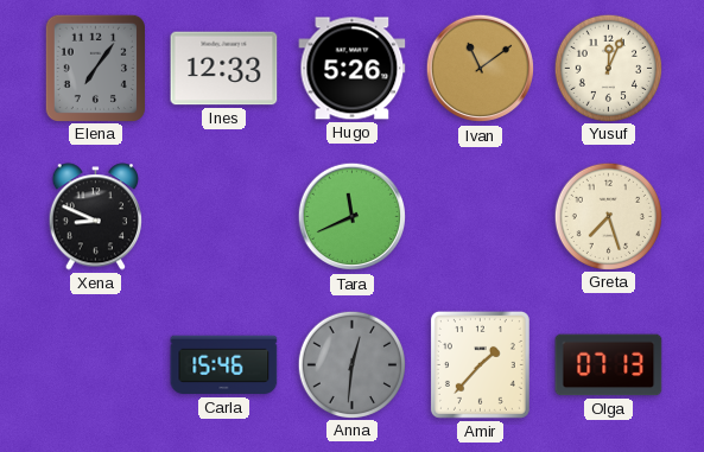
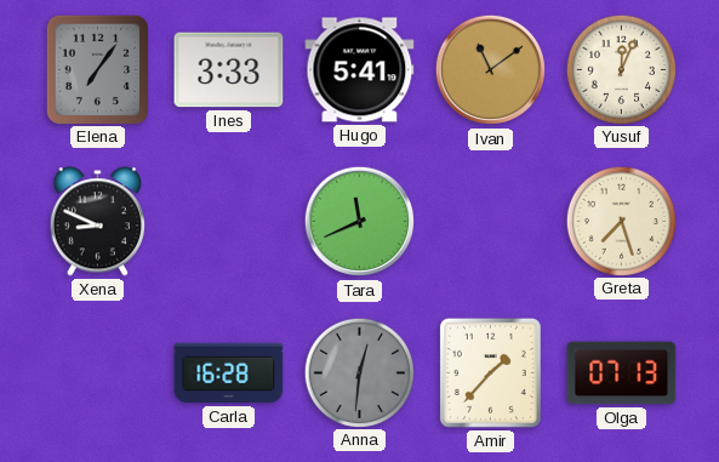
Ines: 12:33 -> 3:33 (229, 70)
Hugo: 5:26 -> 5:41 (360, 70)
Carla: 15:46 -> 16:28 (229, 373)
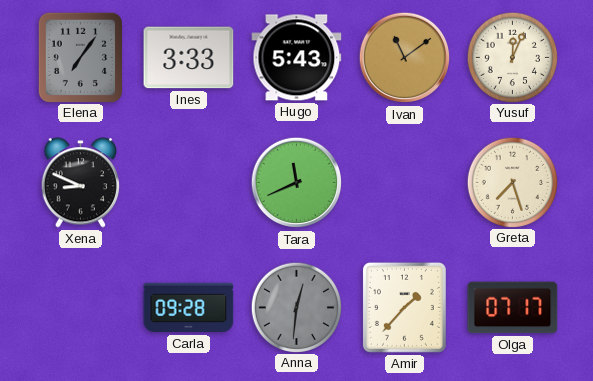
Hugo: 5:41 -> 5:43 (297, 58)
Carla: 16:28 -> 09:28 (189, 308)
Olga: 07:13 -> 07:17 (513, 308)
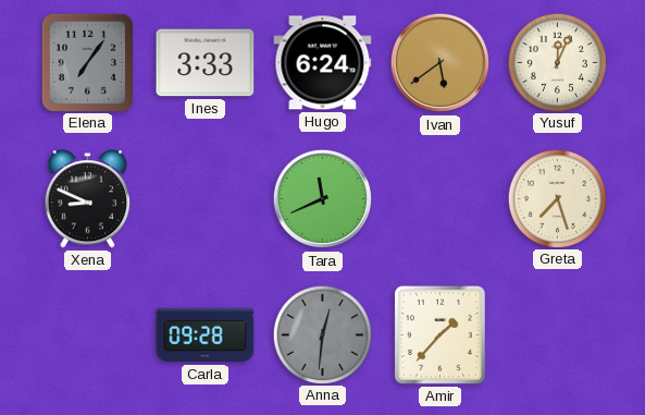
Hugo: 5:43 -> 6:24 (323, 63)
Ivan: 11:09 -> 5:39 (441, 63)
Olga: 07:17 -> none (513, 308)
